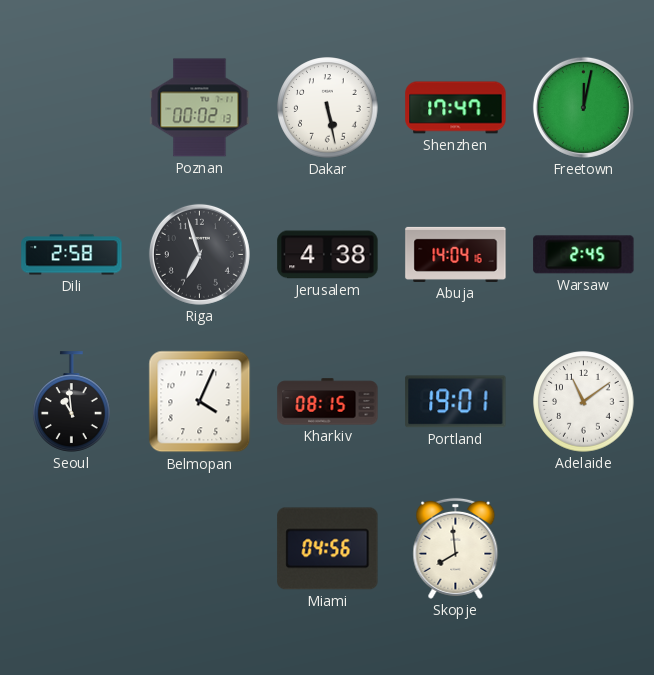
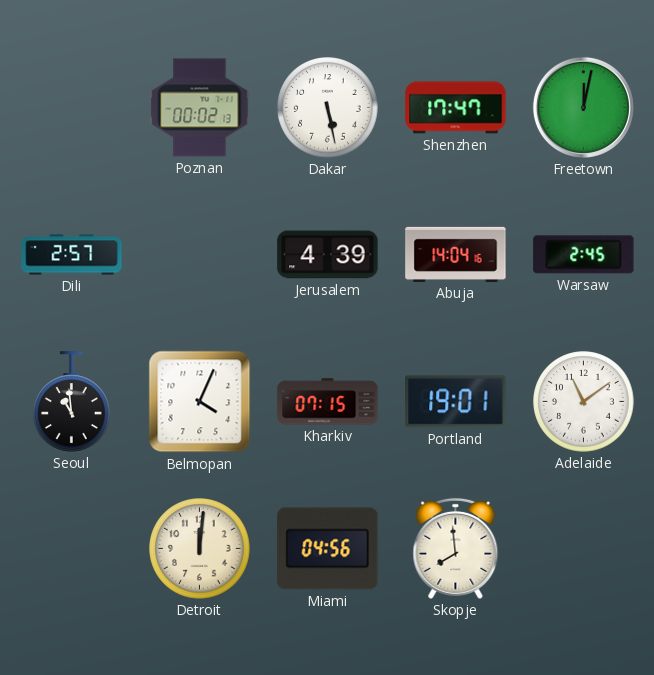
Dili: 2:58 -> 2:57 (72, 255)
Riga: 6:57 -> none (199, 254)
Jerusalem: 4:38 -> 4:39 (328, 255)
Kharkiv: 08:15 -> 07:15 (328, 402)
Detroit: none -> 12:01 (200, 549)
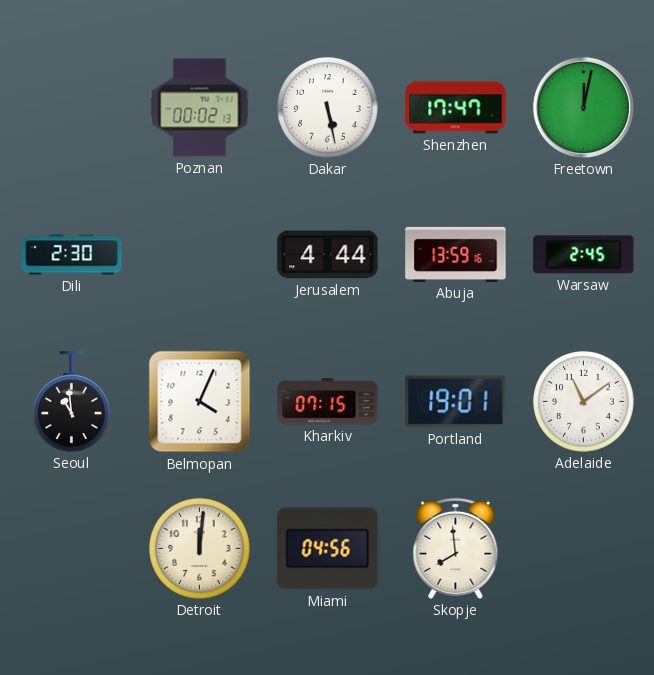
Dili: 2:57 -> 2:30 (72, 255)
Jerusalem: 4:39 -> 4:44 (328, 255)
Abuja: 14:04 -> 13:59 (456, 254)
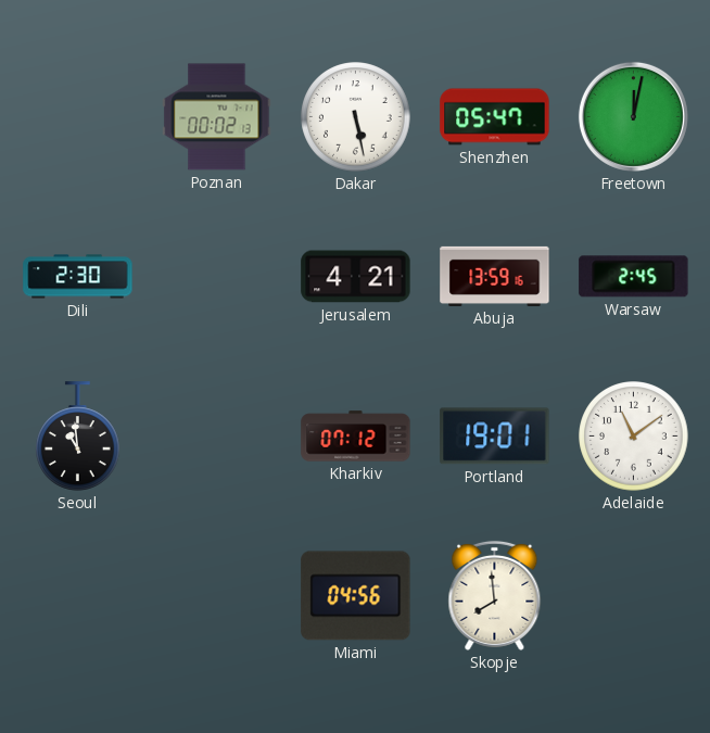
Shenzhen: 17:47 -> 05:47 (495, 117)
Jerusalem: 4:44 -> 4:21 (356, 277)
Belmopan: 4:04 -> none (200, 402)
Kharkiv: 07:15 -> 07:12 (356, 437)
Detroit: 12:01 -> none (200, 549)
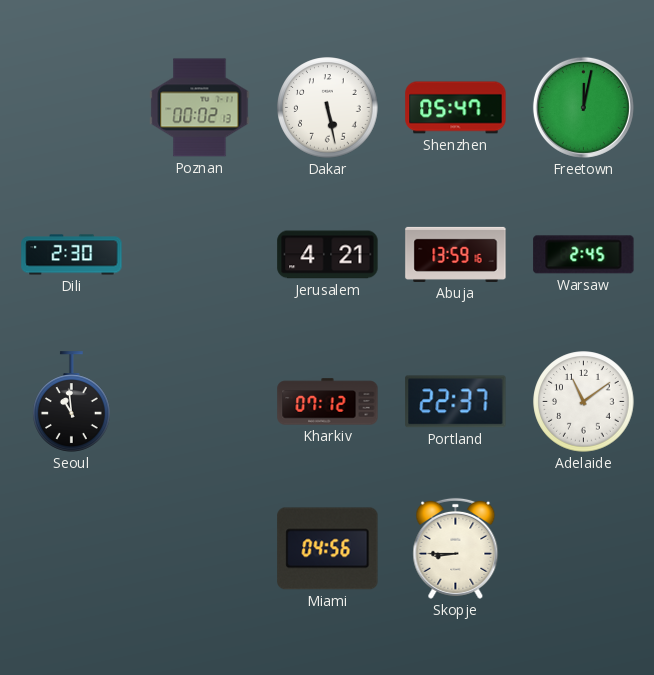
Portland: 19:01 -> 22:37 (456, 402)
Skopje: 7:59 -> 8:45 (456, 548)
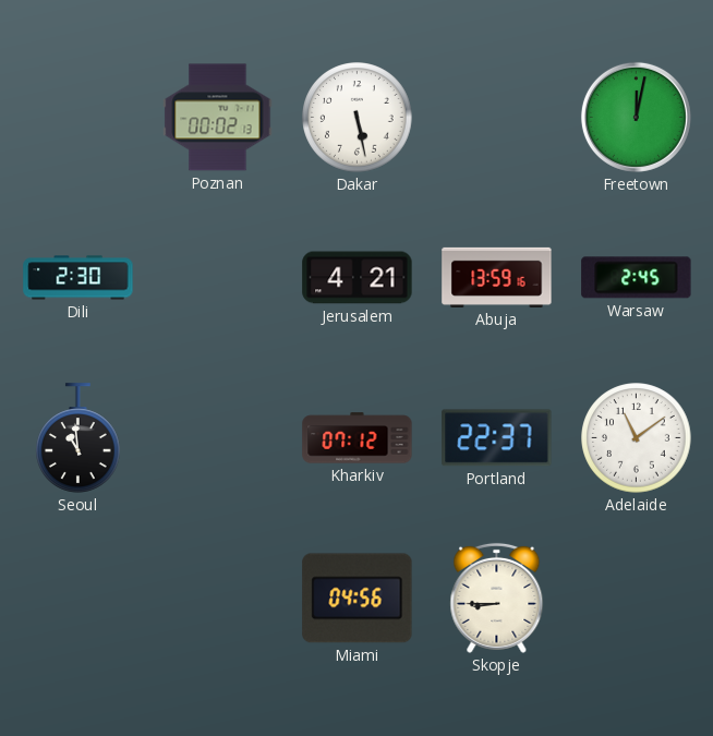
Shenzhen: 05:47 -> none (456, 108)
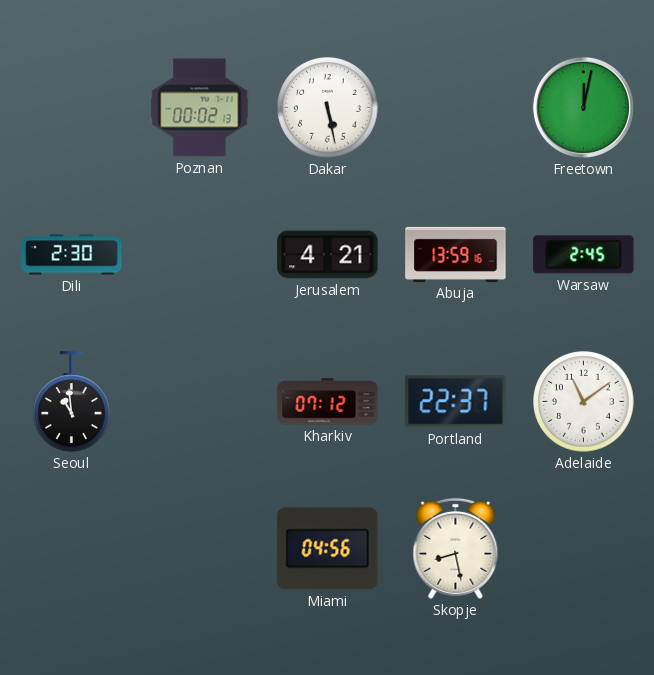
Skopje: 8:45 -> 8:28 (456, 548)
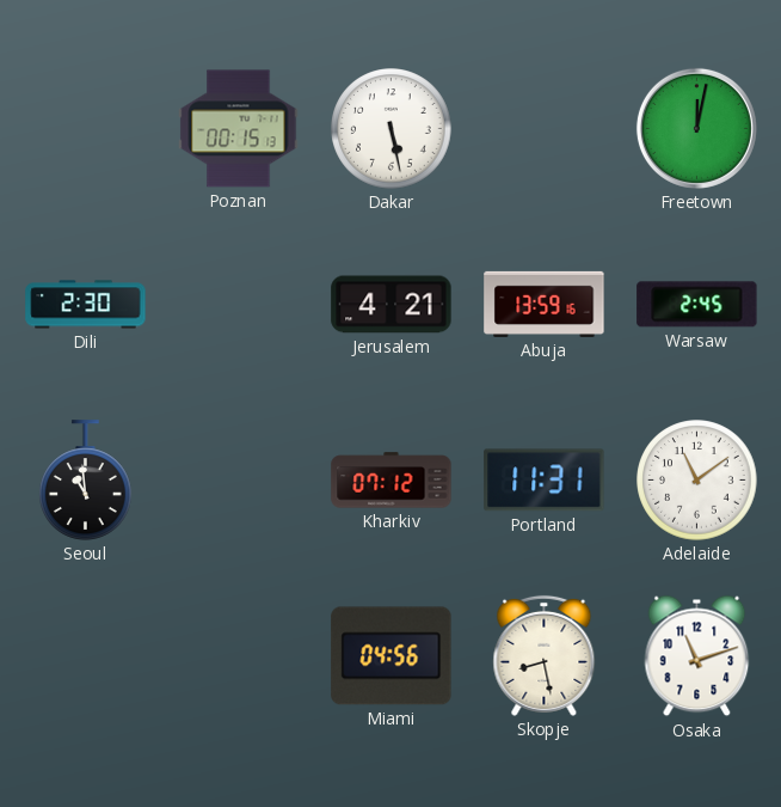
Poznan: 00:02 -> 00:15 (239, 129)
Portland: 22:37 -> 11:31 (545, 481)
Osaka: none -> 11:12 (697, 656)
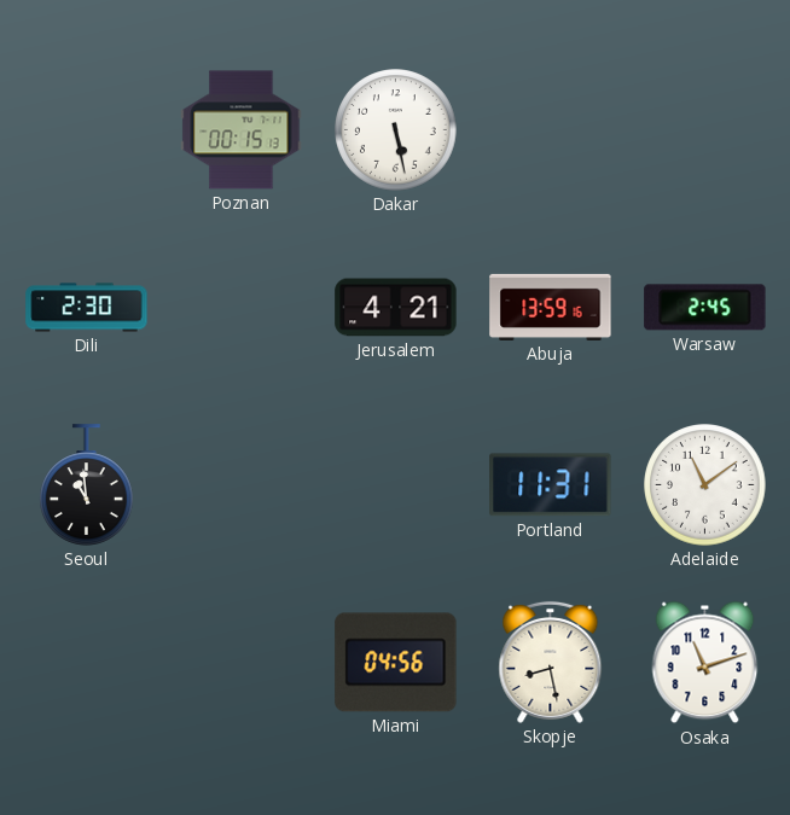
Freetown: 12:02 -> none (696, 128)
Kharkiv: 07:12 -> none (392, 481)
